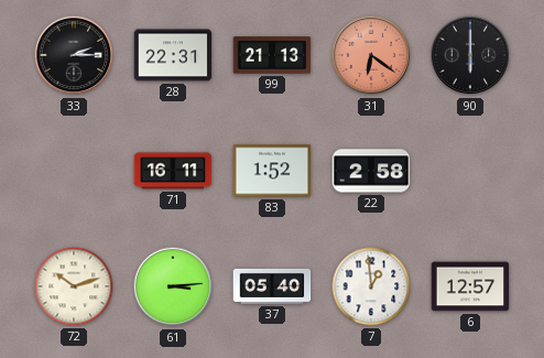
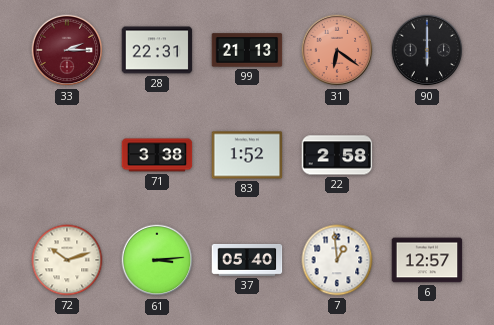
33 dial: black -> burgundy (67, 50)
71: 16:11 -> 3:38 (157, 155)
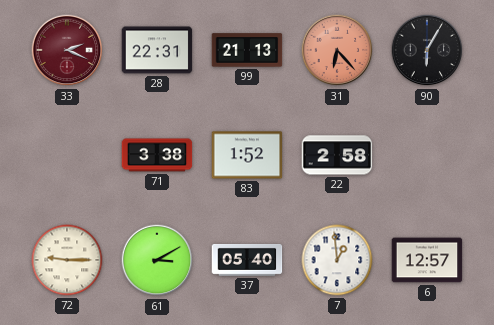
33: 2:15 -> 2:19 (67, 50)
31: 6:21 -> 6:23 (337, 50)
90: 6:00 -> 6:05 (427, 50)
72: 10:12 -> 9:15 (67, 260)
61: 3:14 -> 3:10 (157, 260)
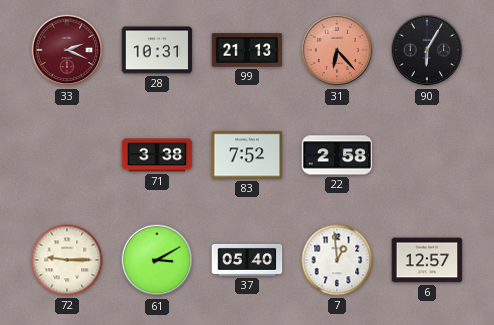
28: 22:31 -> 10:31 (157, 50)
83: 1:52 -> 7:52 (247, 155)
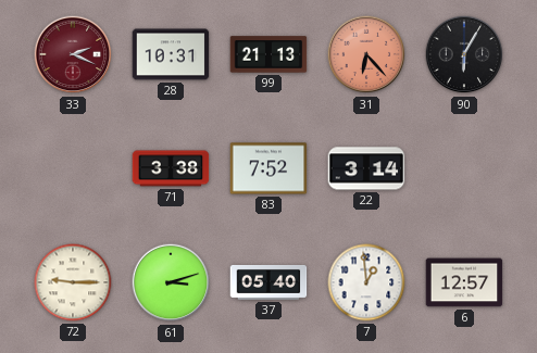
22: 2:58 -> 3:14 (366, 168)
61: 3:10 -> 3:12 (171, 282)
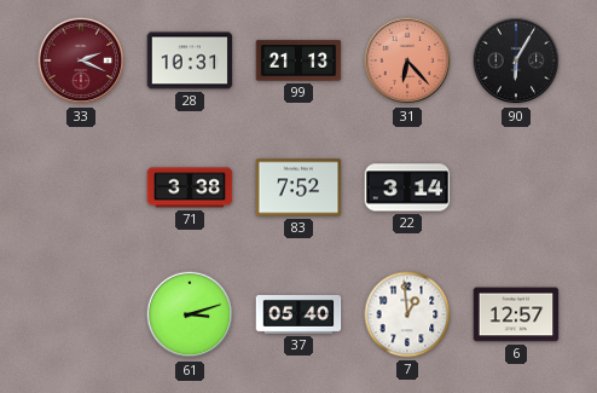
72: 9:15 -> none (73, 282)
